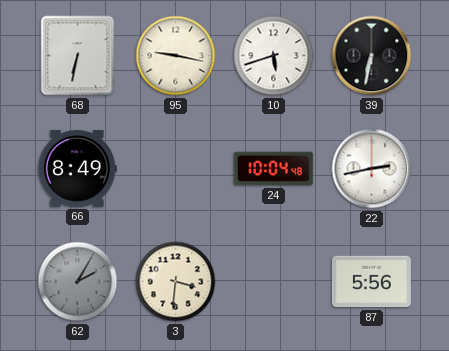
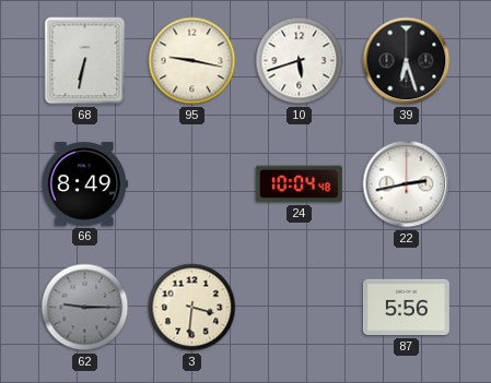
39: 6:32 -> 6:27 (407, 61)
62: 2:05 -> 9:15 (85, 308)
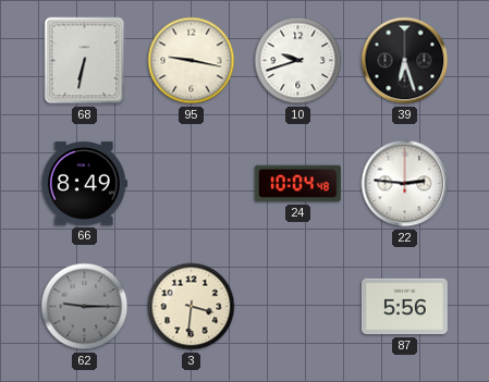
10: 5:42 -> 9:42 (298, 61)
22: 2:43 -> 2:46 (405, 184)
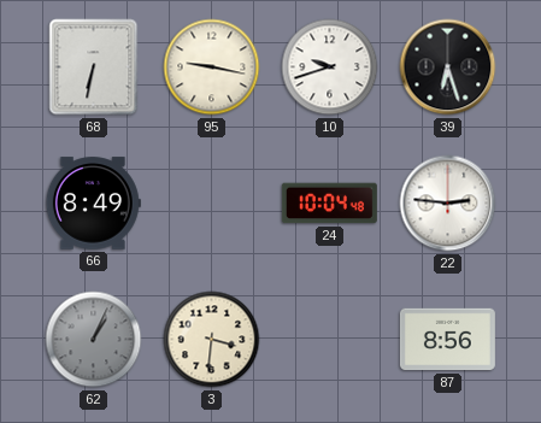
62: 9:15 -> 1:04 (94, 340)
87: 5:56 -> 8:56 (447, 340)
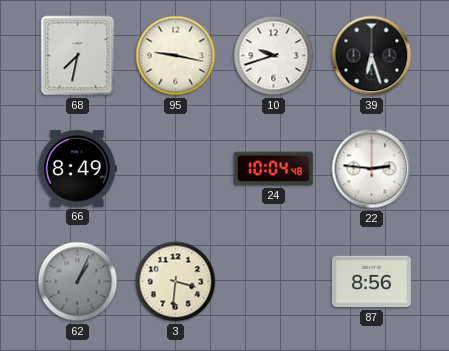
68: 6:32 -> 7:32 (78, 56)
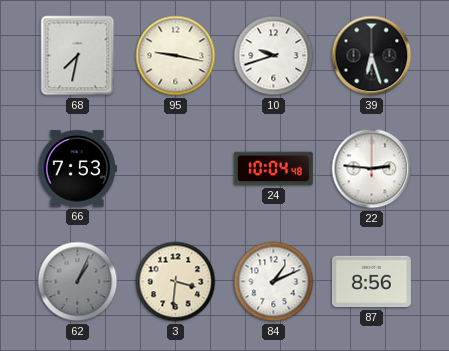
66: 8:49 -> 7:53 (77, 169)
84: none -> 1:11 (274, 282)
